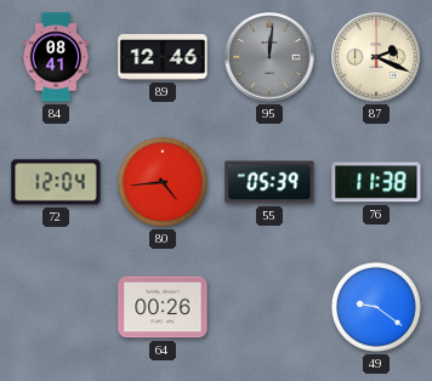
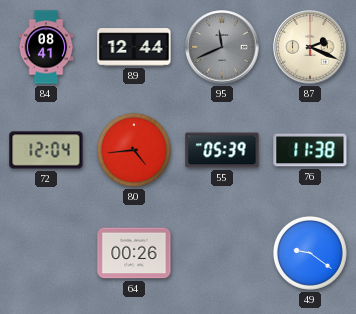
89: 12:46 -> 12:44 (134, 47)
95: 12:01 -> 11:41 (222, 47)
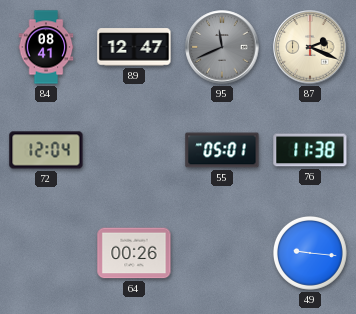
89: 12:44 -> 12:47 (134, 47)
80: 4:44 -> none (134, 150)
55: 05:39 -> 05:01 (222, 150)
49: 9:21 -> 9:16 (310, 253)
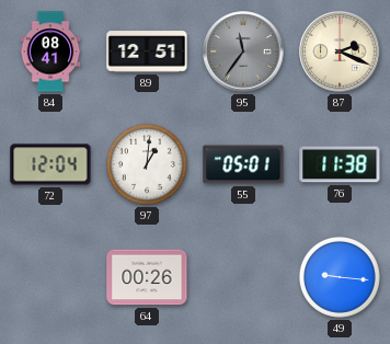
89: 12:47 -> 12:51 (147, 51)
95: 11:41 -> 11:36 (243, 51)
97: none -> 1:01 (147, 164)
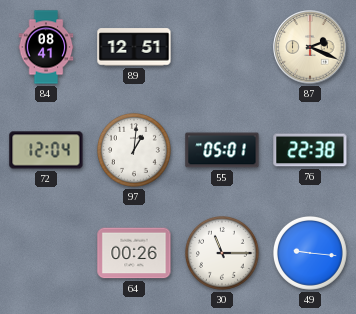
95: 11:36 -> none (243, 51)
76: 11:38 -> 22:38 (310, 150)
30: none -> 11:15 (222, 253)
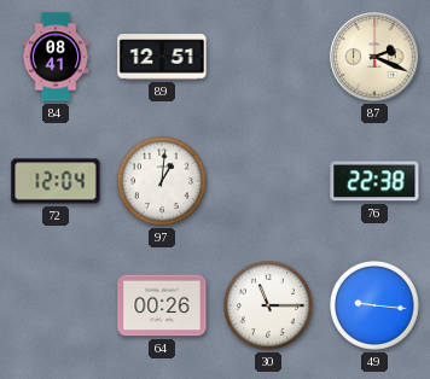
55: 05:01 -> none (222, 150)
